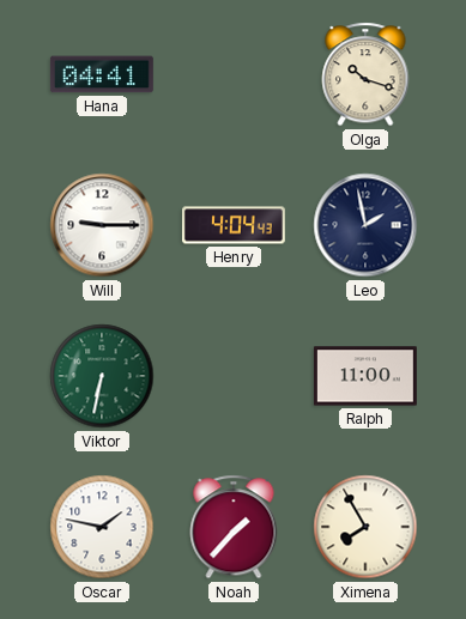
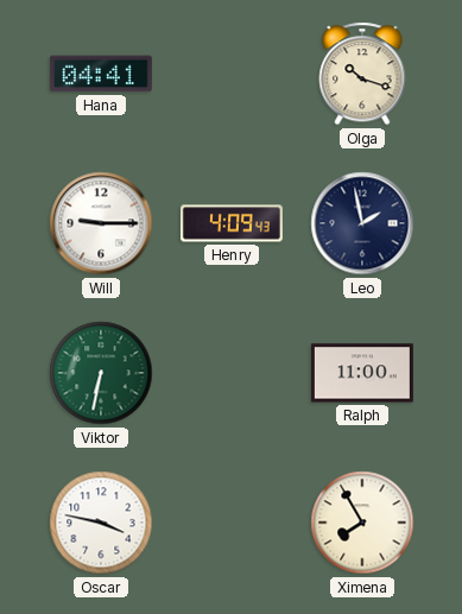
Henry: 4:04 -> 4:09 (232, 223)
Oscar: 1:47 -> 3:47 (101, 523)
Noah: 1:37 -> none (234, 527)
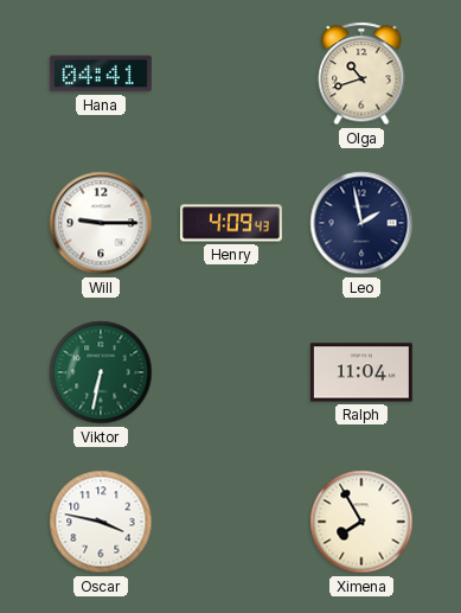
Olga: 10:18 -> 10:42 (361, 74)
Ralph: 11:00 -> 11:04 (361, 372)
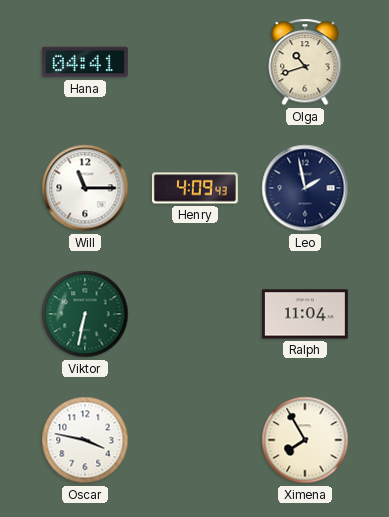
Will: 9:15 -> 11:15 (85, 188)
